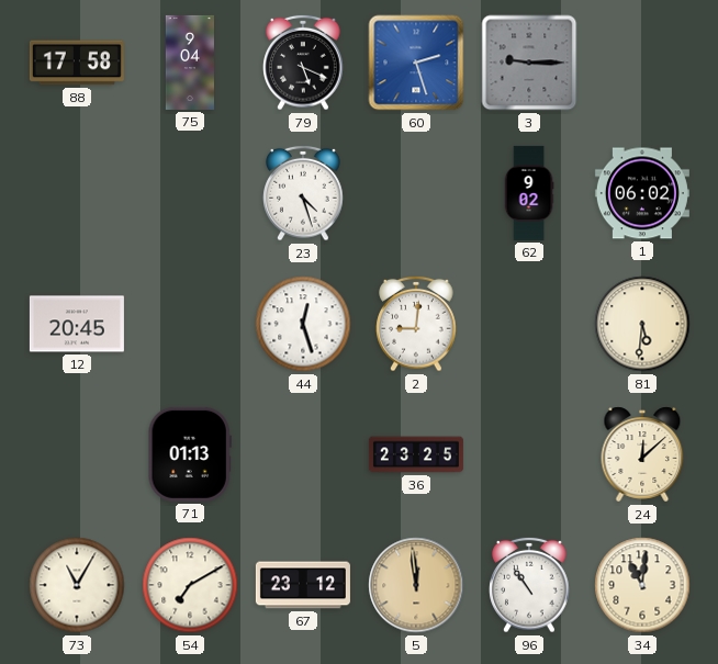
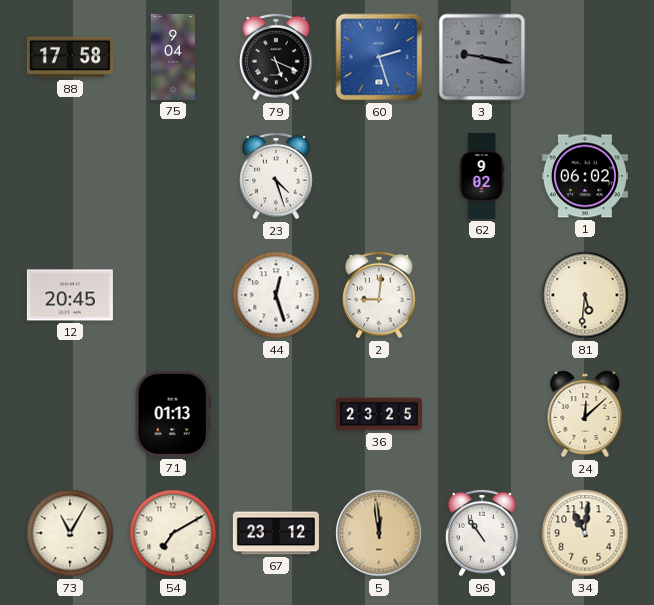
3: 9:15 -> 9:17 (482, 57)
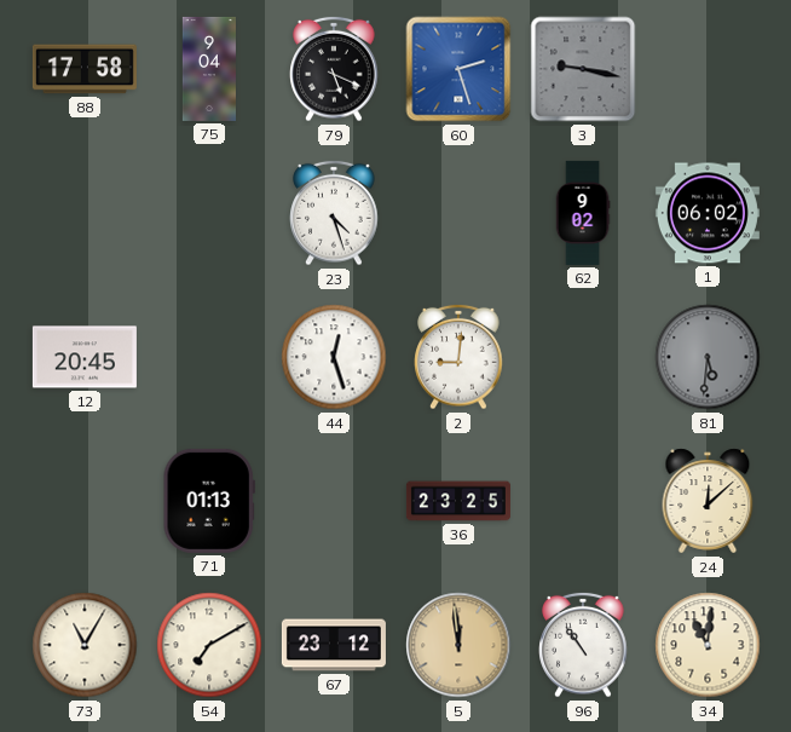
81 dial: cream -> grey (708, 357)
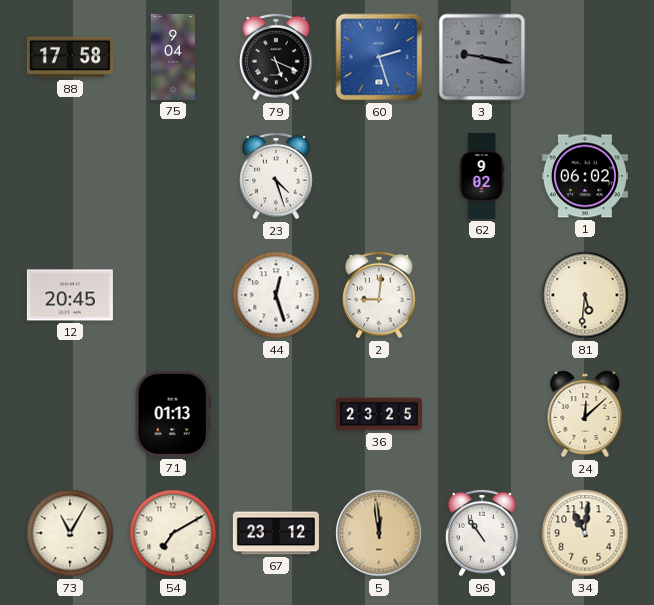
81 dial: grey -> cream (585, 295)
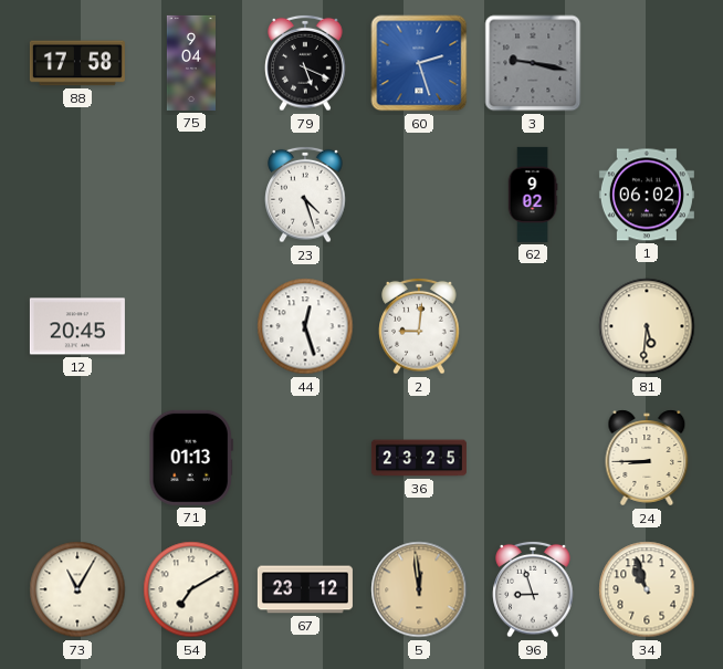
24: 12:08 -> 8:45 (647, 458)
96: 10:54 -> 8:57 (533, 589)
34: 11:01 -> 10:57 (647, 589)
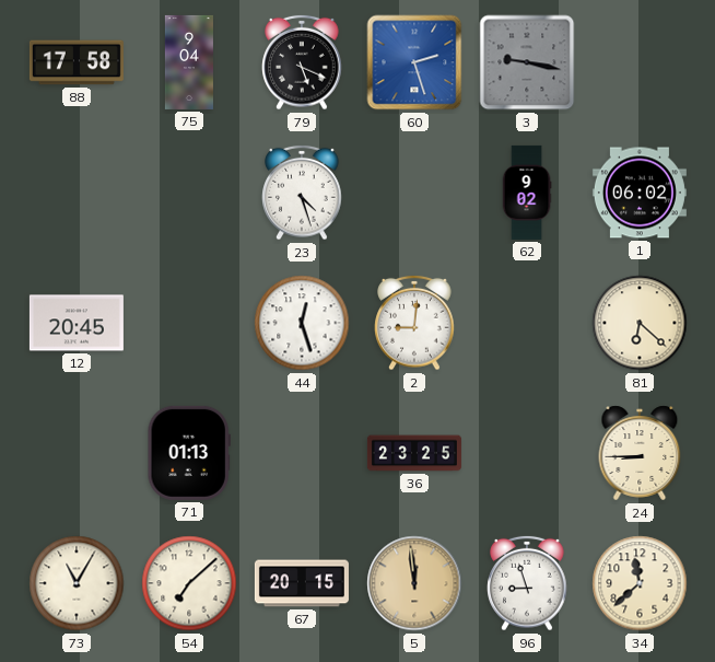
81: 5:31 -> 6:22 (640, 323)
54: 7:10 -> 7:08 (189, 583)
67: 23:12 -> 20:15 (302, 583)
34: 10:57 -> 11:38 (640, 583)
